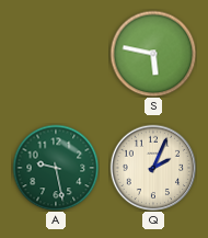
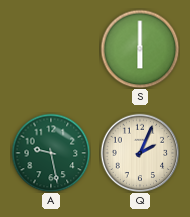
S: 5:47 -> 6:00 (140, 49)
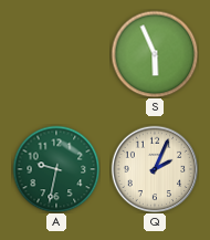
S: 6:00 -> 5:56 (155, 54)
A: 9:28 -> 9:32 (56, 169)
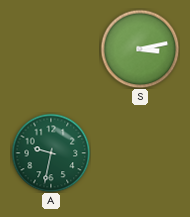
S: 5:56 -> 3:13 (140, 49)
Q: 2:04 -> none (155, 169)
